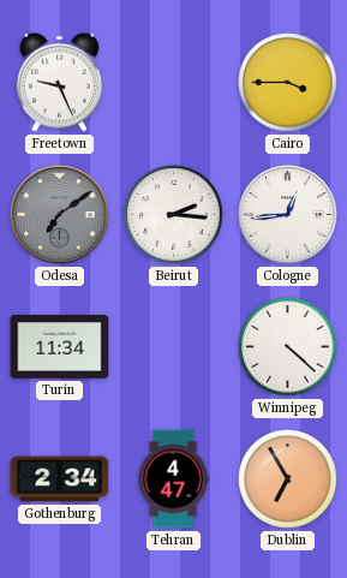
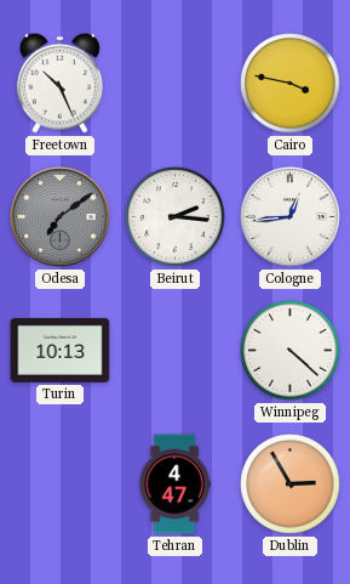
Freetown: 9:26 -> 10:26 (59, 83)
Cairo: 3:45 -> 3:47 (291, 84)
Turin: 11:34 -> 10:13 (61, 350)
Gothenburg: 2:34 -> none (60, 479)
Dublin: 6:55 -> 2:55 (291, 484)
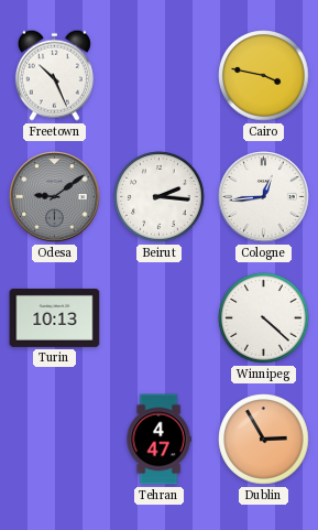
Odesa: 7:09 -> 9:09 (55, 197)
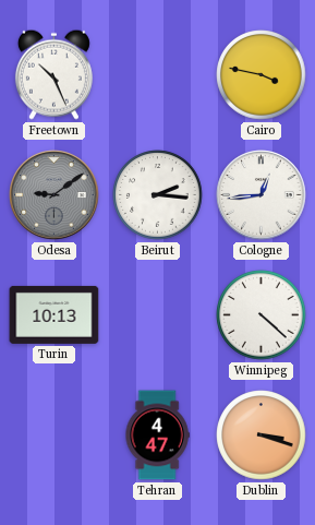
Dublin: 2:55 -> 3:18 (262, 435)
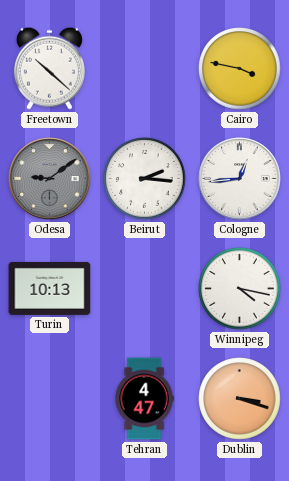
Freetown: 10:26 -> 10:22 (49, 68)
Winnipeg: 4:22 -> 4:17 (240, 289)
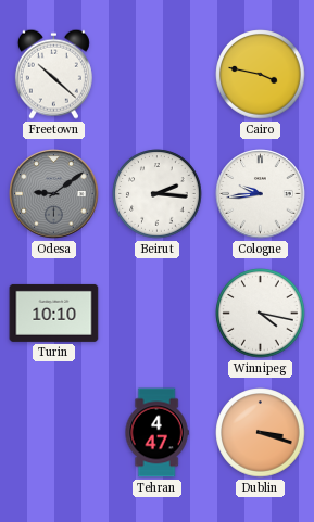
Cologne: 12:44 -> 9:44 (261, 194)
Turin: 10:13 -> 10:10 (54, 313)
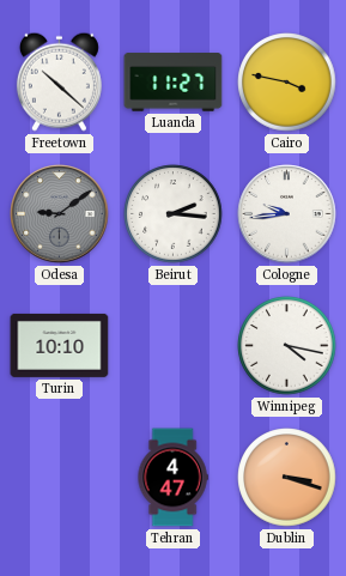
Luanda: none -> 11:27 (174, 83)
